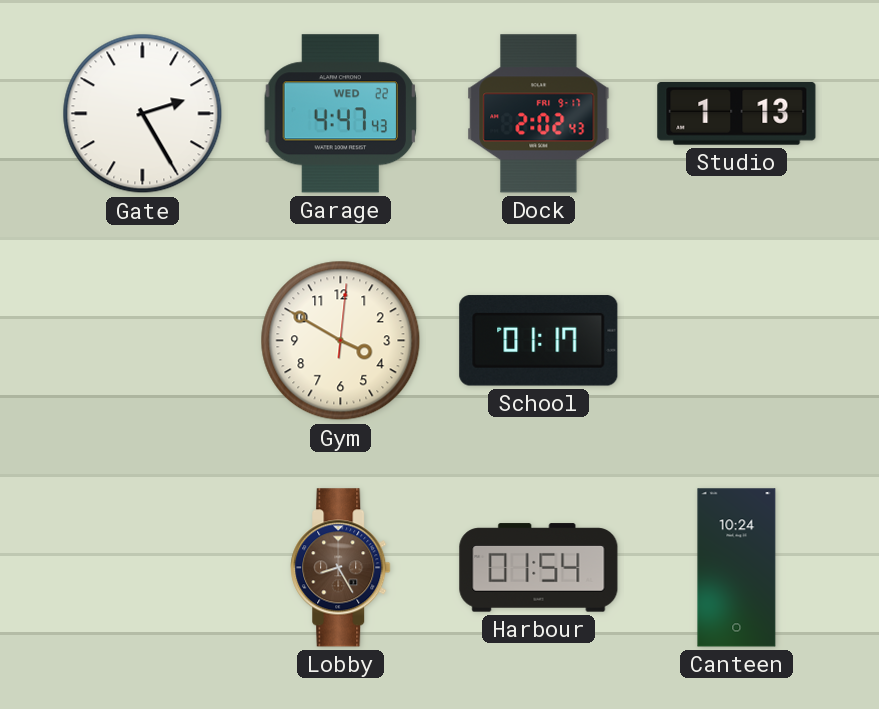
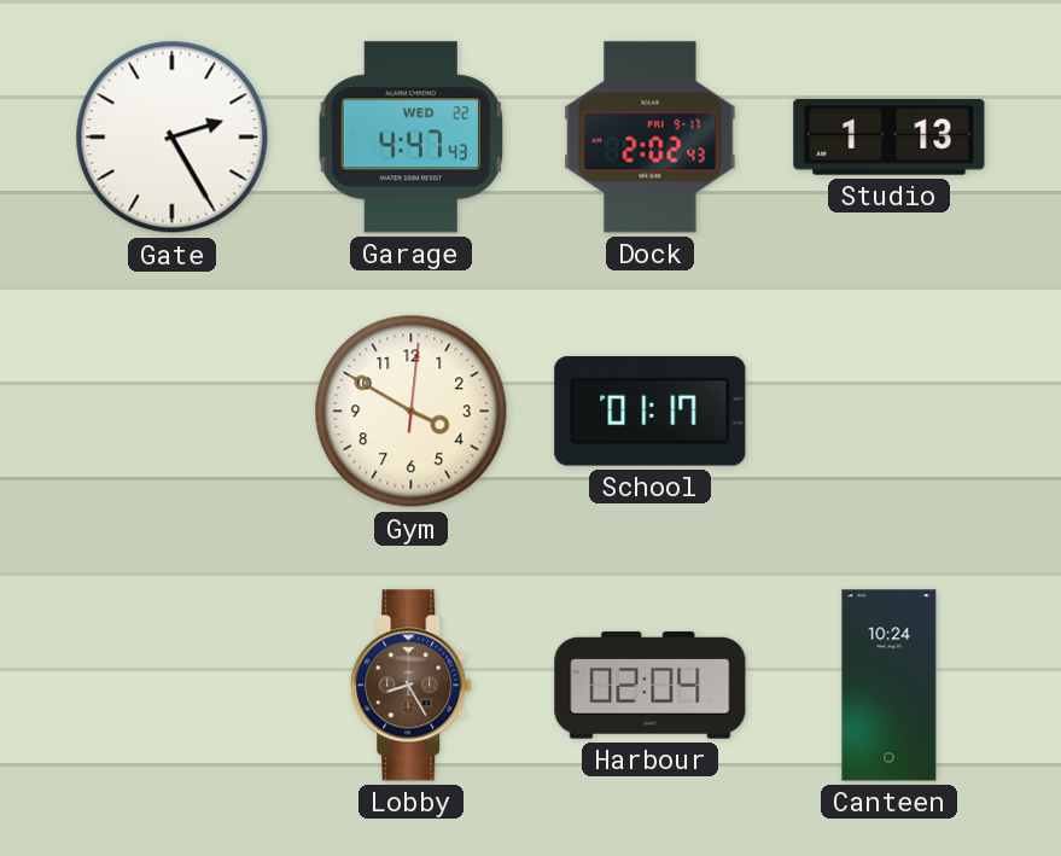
Harbour: 01:54 -> 02:04 (651, 686)
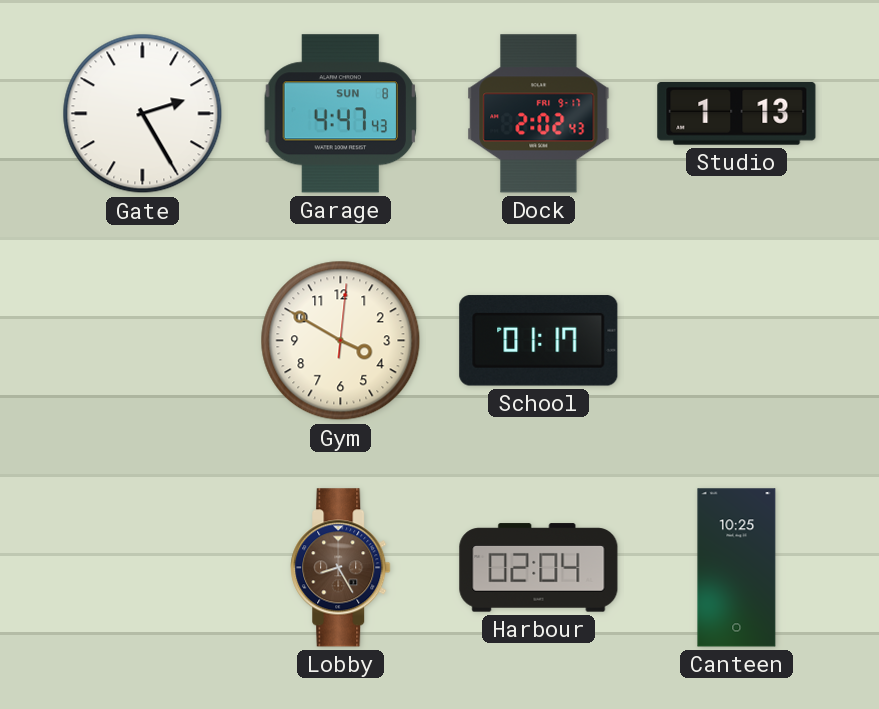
Garage date: WED 22 -> SUN 8 (341, 114)
Canteen: 10:24 -> 10:25 (737, 568)
